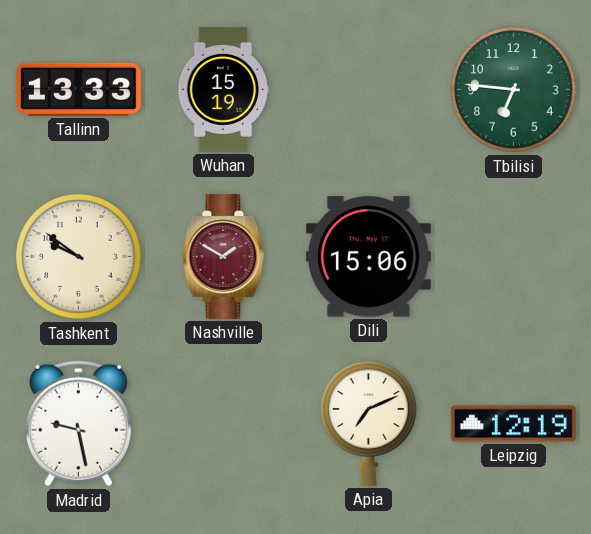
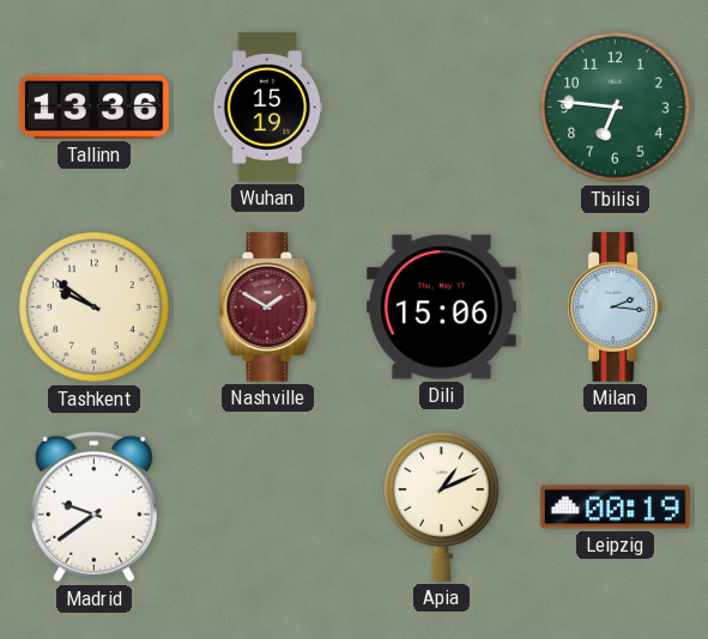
Tallinn: 13:33 -> 13:36 (93, 106)
Milan: none -> 2:16 (616, 306)
Madrid: 9:28 -> 9:39 (93, 507)
Apia: 7:11 -> 1:11 (442, 506)
Leipzig: 12:19 -> 00:19 (615, 507)
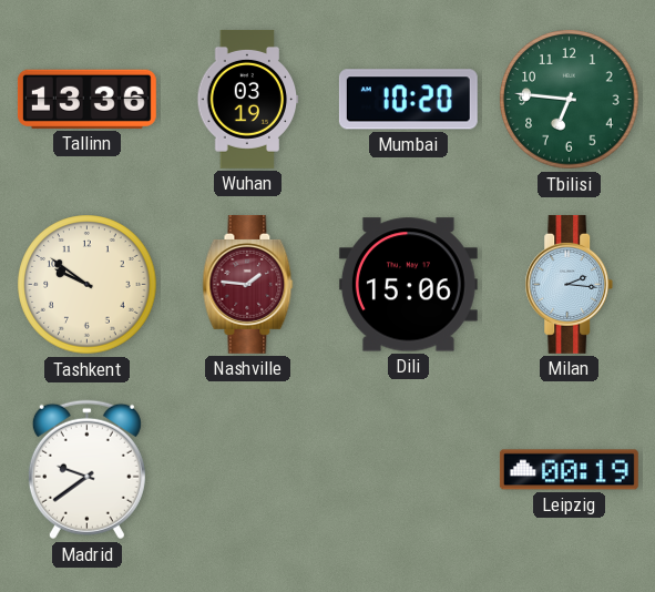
Wuhan: 15:19 -> 03:19 (248, 99)
Mumbai: none -> 10:20 (408, 100)
Nashville: 1:50 -> 1:46 (248, 284)
Apia: 1:11 -> none (442, 506)
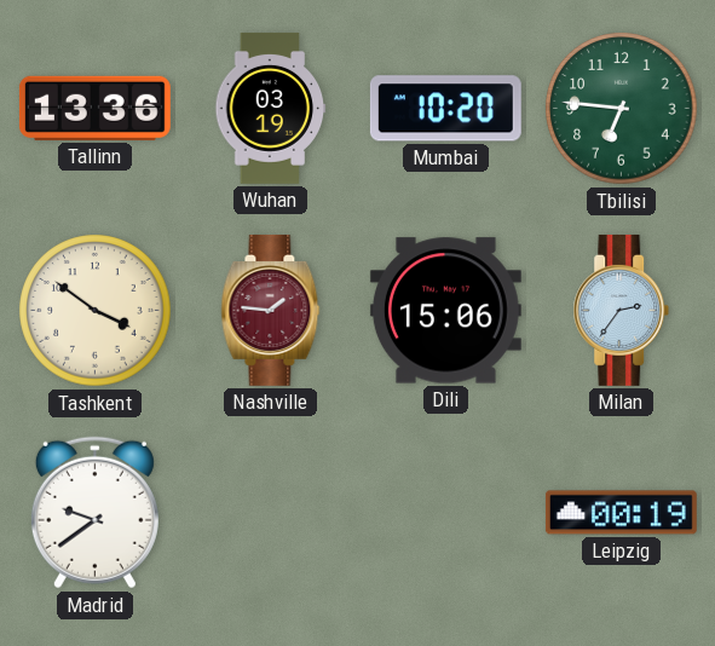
Tashkent: 9:51 -> 3:51 (96, 311)
Milan: 2:16 -> 2:36 (622, 310)
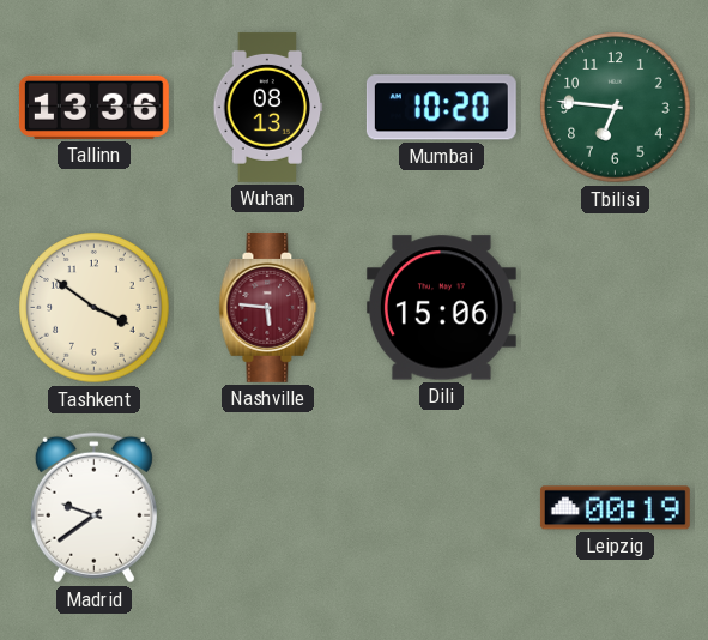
Wuhan: 03:19 -> 08:13 (268, 107)
Nashville: 1:46 -> 5:46 (268, 307)
Milan: 2:36 -> none (622, 310)
